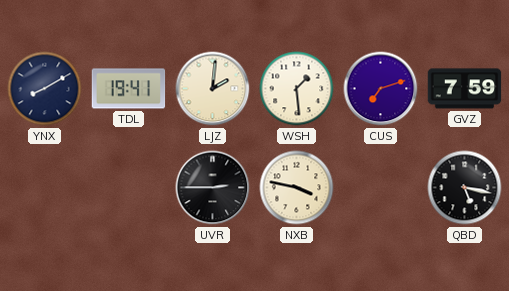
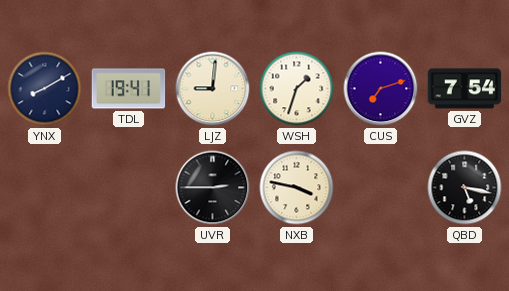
LJZ: 2:01 -> 9:01 (213, 89)
WSH: 1:29 -> 1:33 (297, 89)
GVZ: 7:59 -> 7:54 (465, 89)
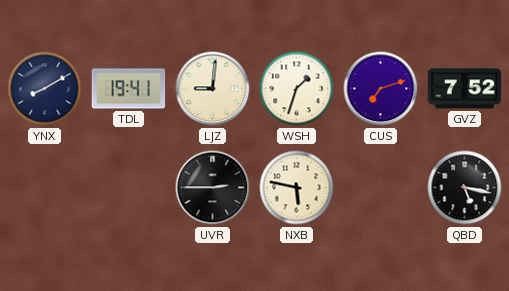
GVZ: 7:54 -> 7:52 (465, 89)
NXB: 3:47 -> 5:47 (297, 188)
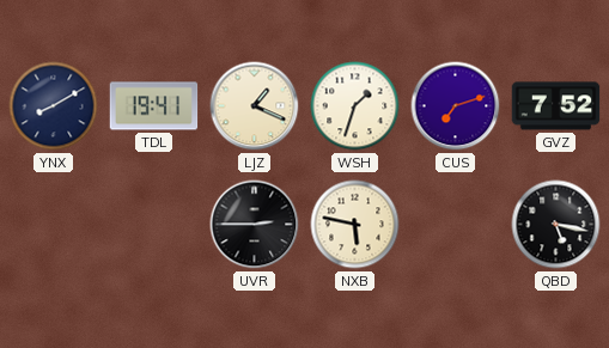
LJZ: 9:01 -> 1:19 (255, 106)
